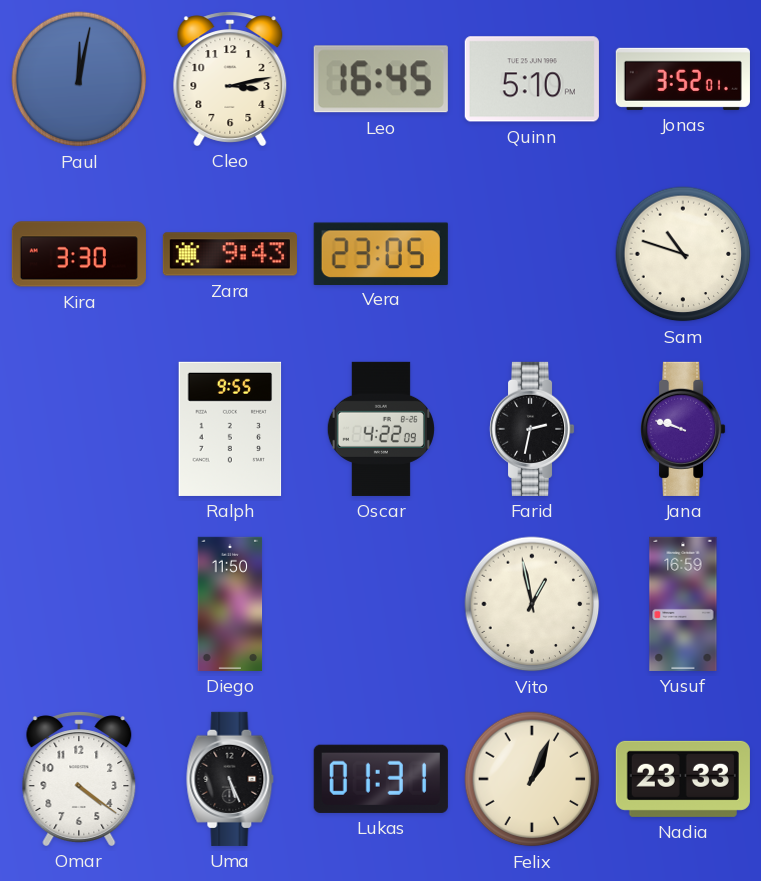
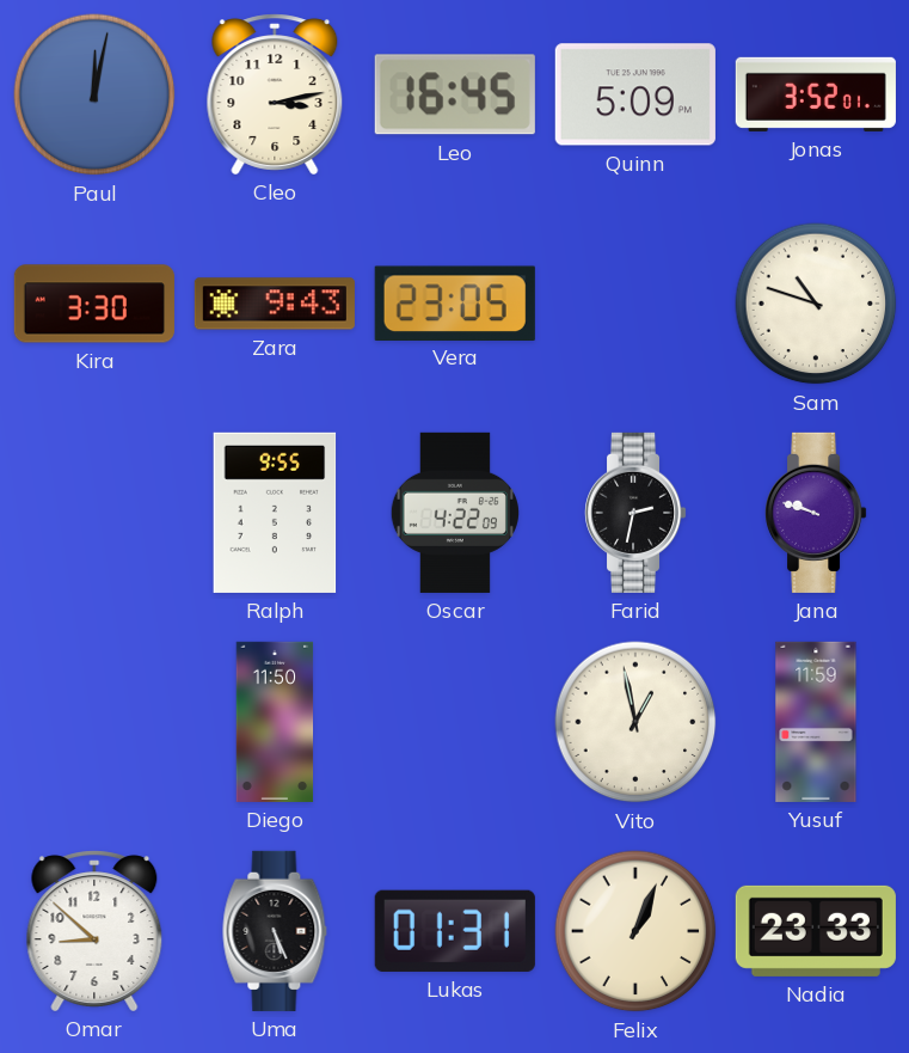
Quinn: 5:10 -> 5:09 (635, 94)
Yusuf: 16:59 -> 11:59 (816, 722)
Omar: 4:21 -> 8:52 (94, 931)
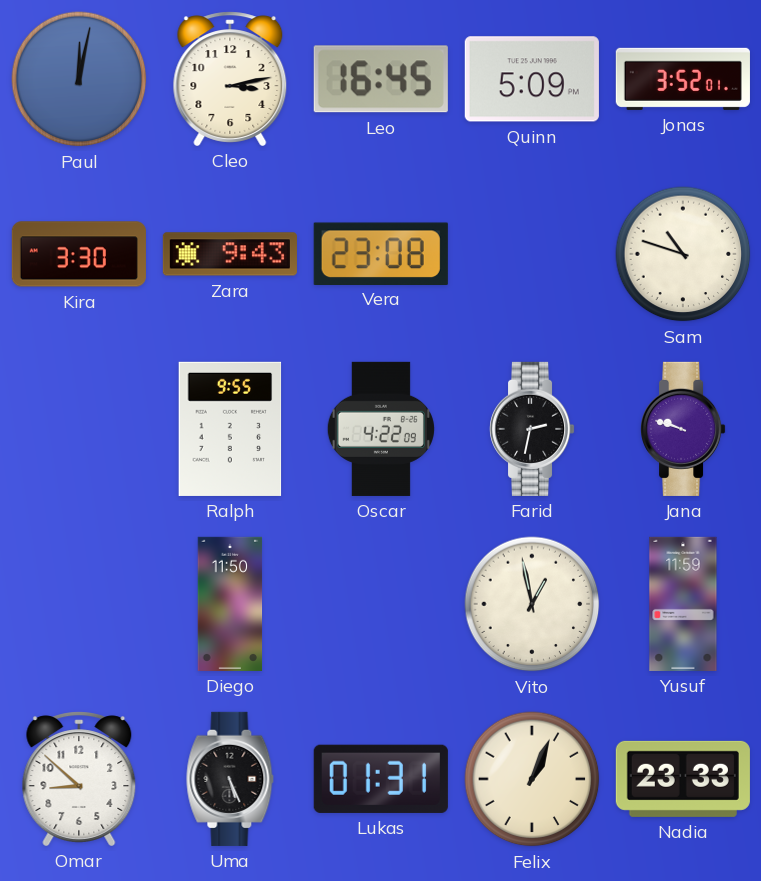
Vera: 23:05 -> 23:08 (381, 253)
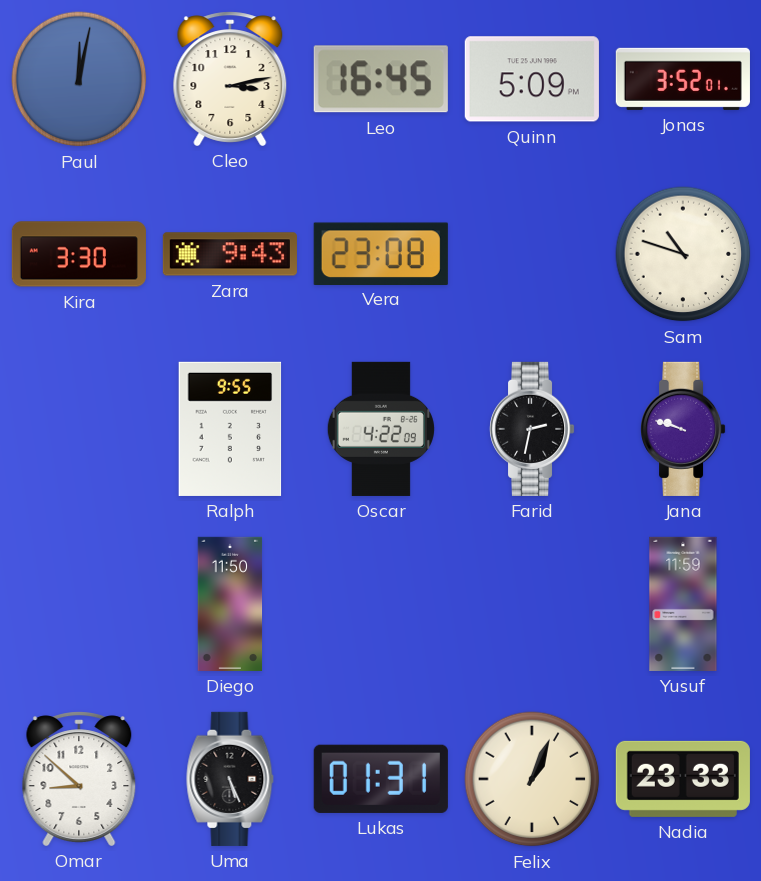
Vito: 12:58 -> none (532, 604)
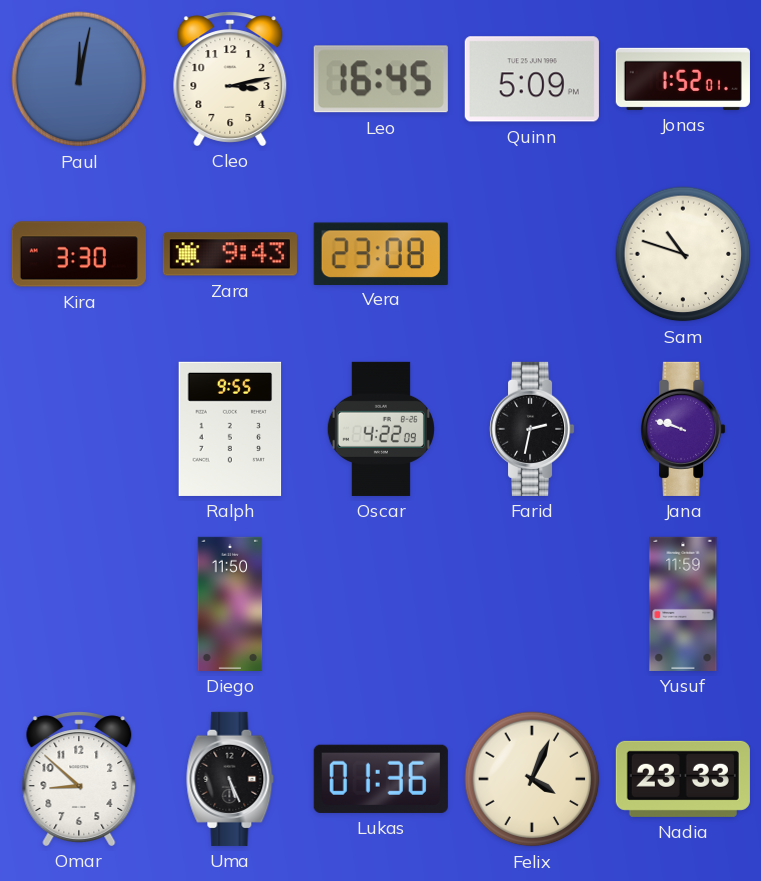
Jonas: 3:52 -> 1:52 (683, 79)
Lukas: 01:31 -> 01:36 (381, 779)
Felix: 1:04 -> 4:04 (532, 779)
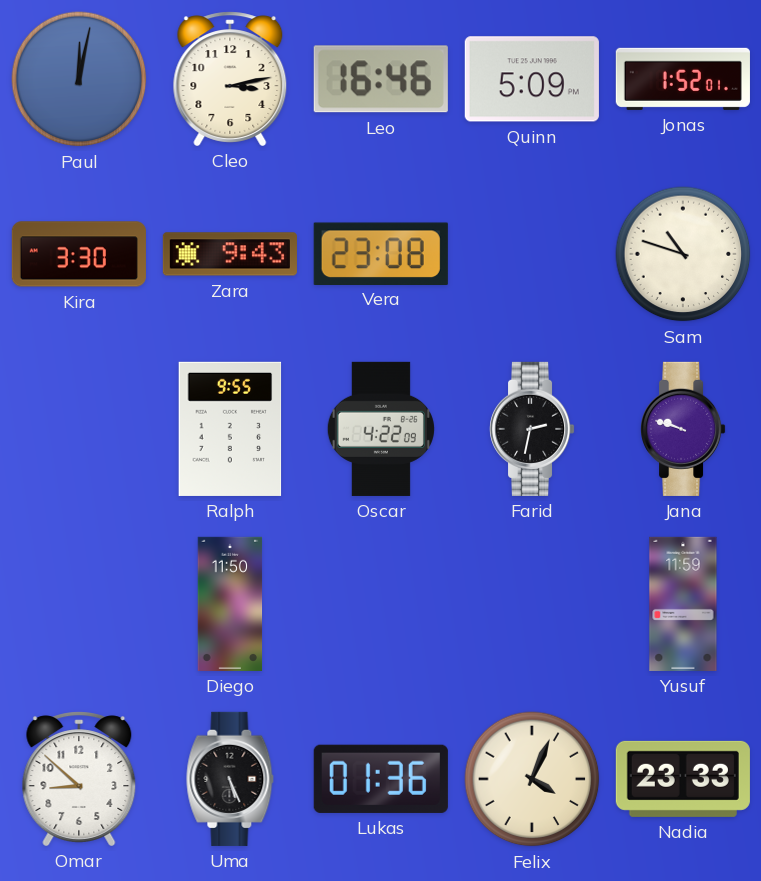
Leo: 16:45 -> 16:46 (381, 79)
